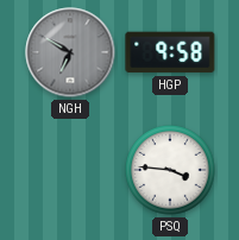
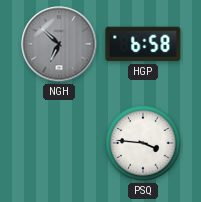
NGH: 6:50 -> 6:52 (59, 44)
HGP: 9:58 -> 6:58 (143, 44)
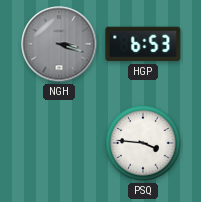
NGH: 6:52 -> 3:18 (59, 44)
HGP: 6:58 -> 6:53 (143, 44)
